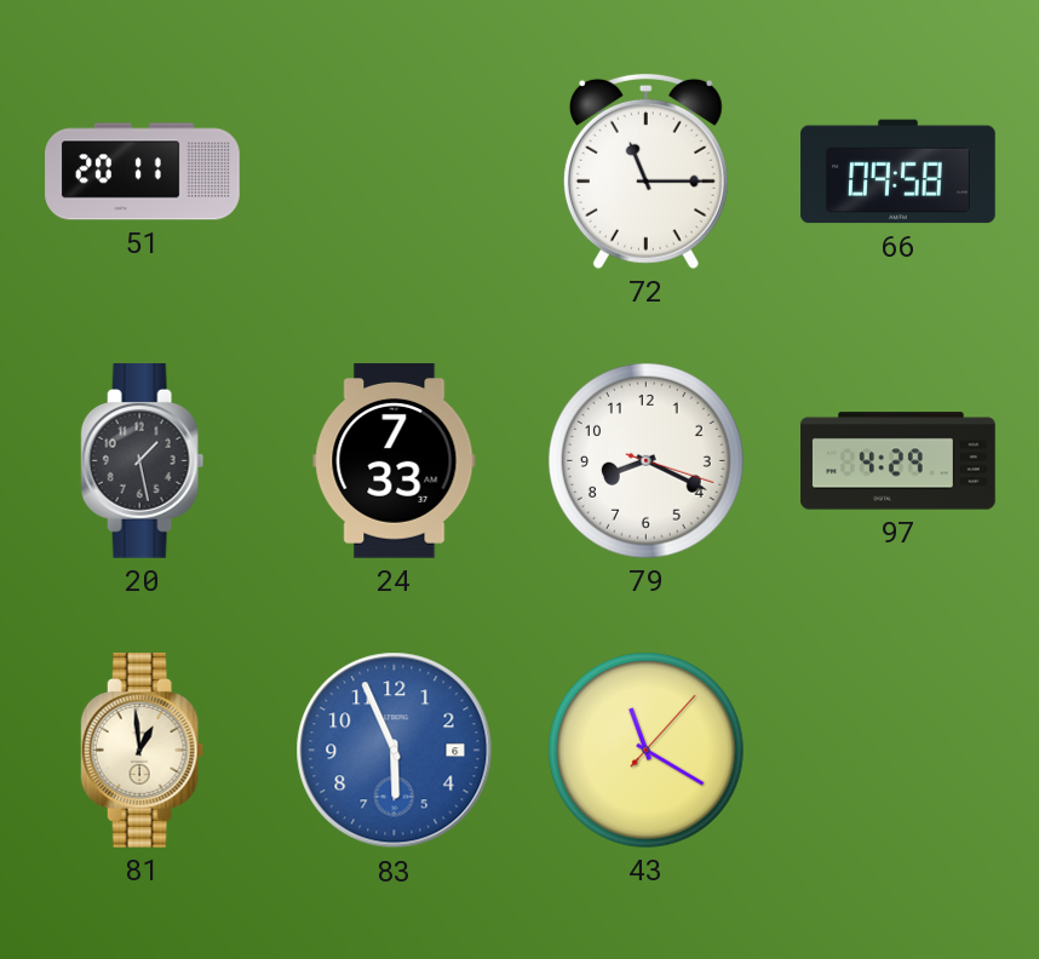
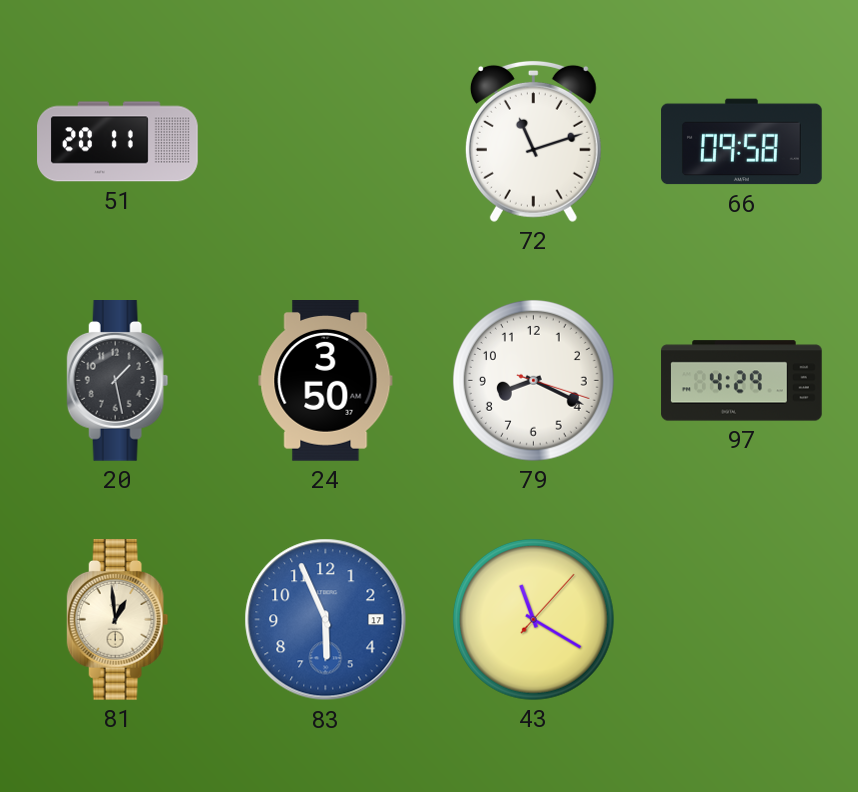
72: 11:15 -> 11:12 (533, 141)
24: 7:33 -> 3:50 (326, 381)
83 date: 6 -> 17 (326, 620)
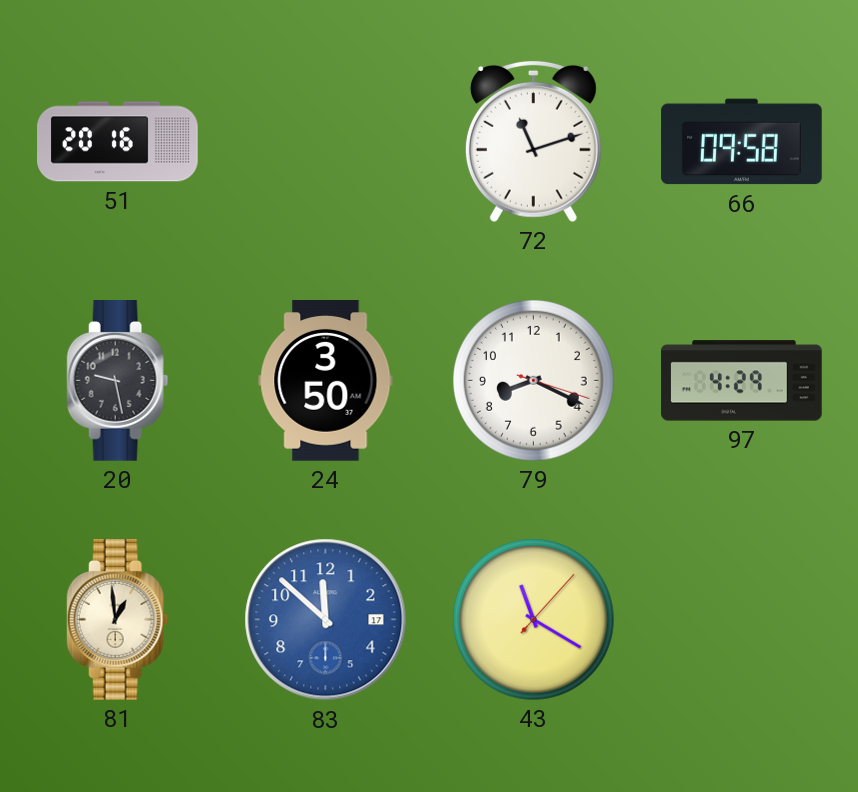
51: 20:11 -> 20:16 (118, 142)
20: 1:28 -> 9:28 (118, 381)
83: 5:56 -> 11:52 (326, 620)
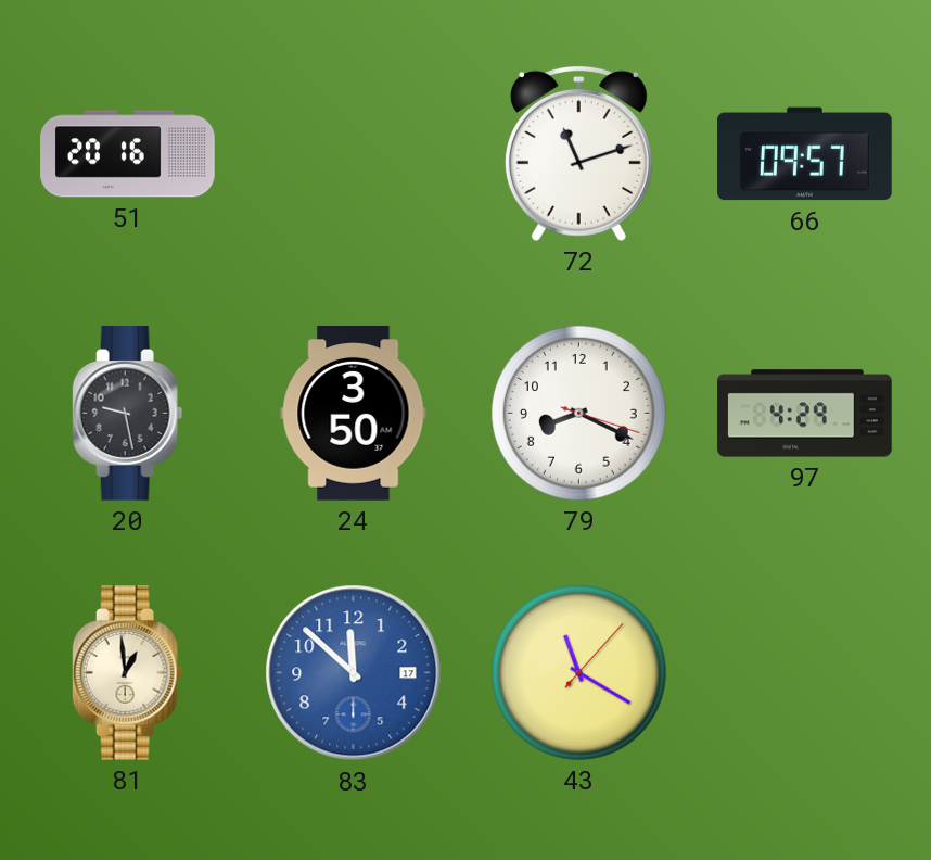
66: 09:58 -> 09:57 (805, 154)
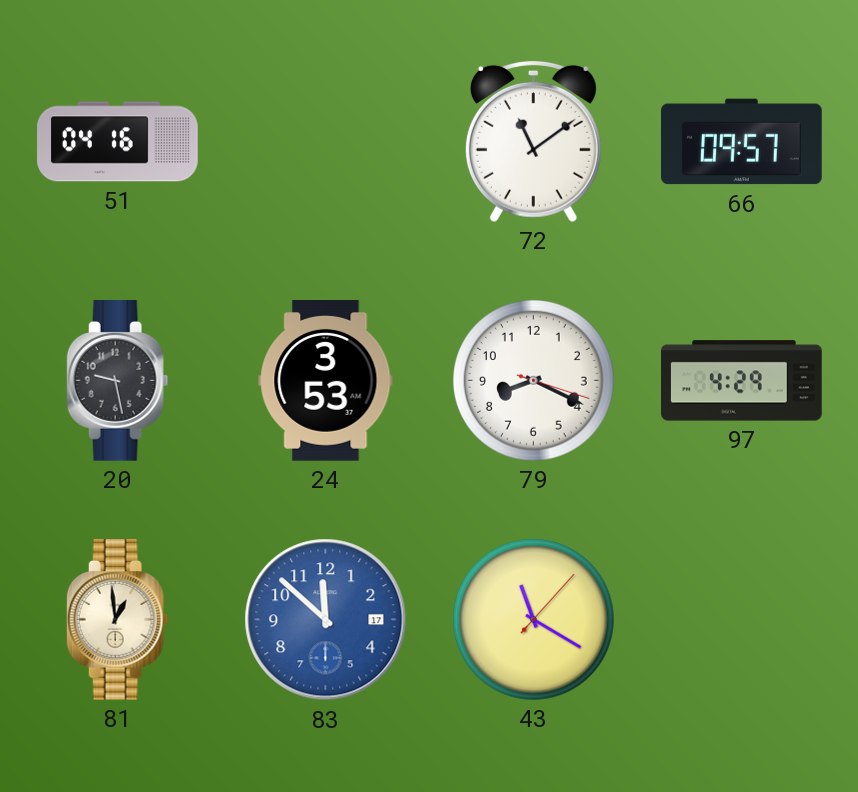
51: 20:16 -> 04:16 (118, 142)
72: 11:12 -> 11:09 (533, 141)
24: 3:50 -> 3:53 (326, 381)
